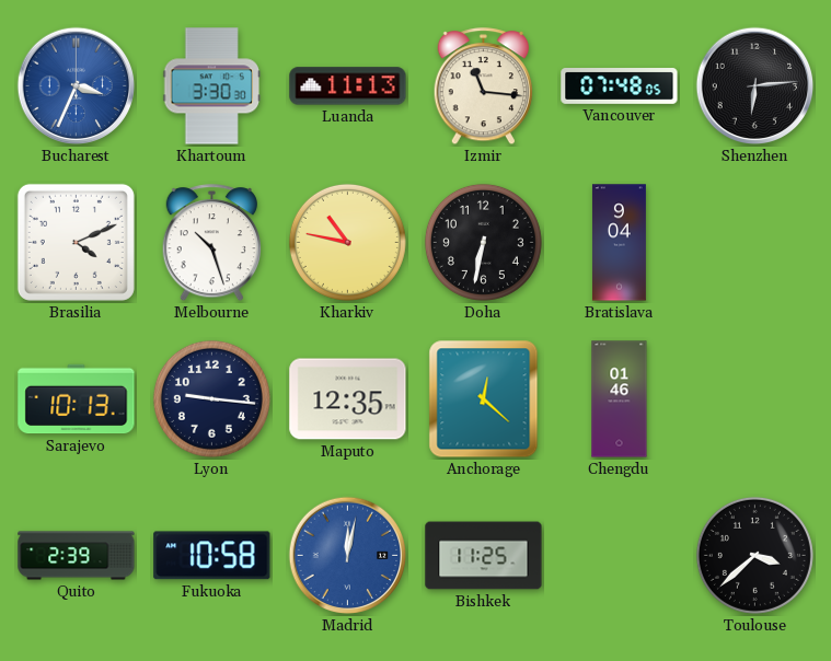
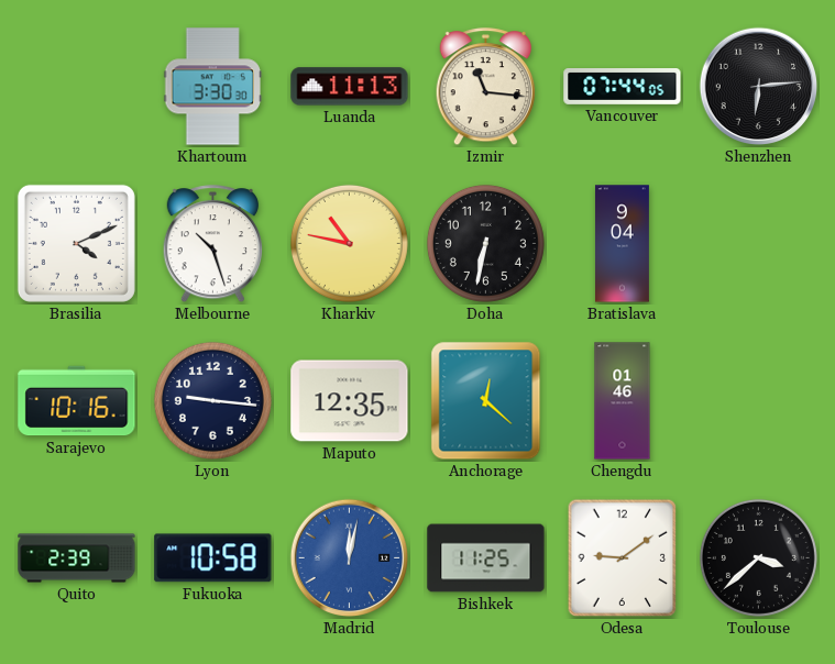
Bucharest: 3:34 -> none (77, 86)
Vancouver: 07:48 -> 07:44 (623, 87)
Sarajevo: 10:13 -> 10:16 (77, 401)
Odesa: none -> 9:09 (623, 558)
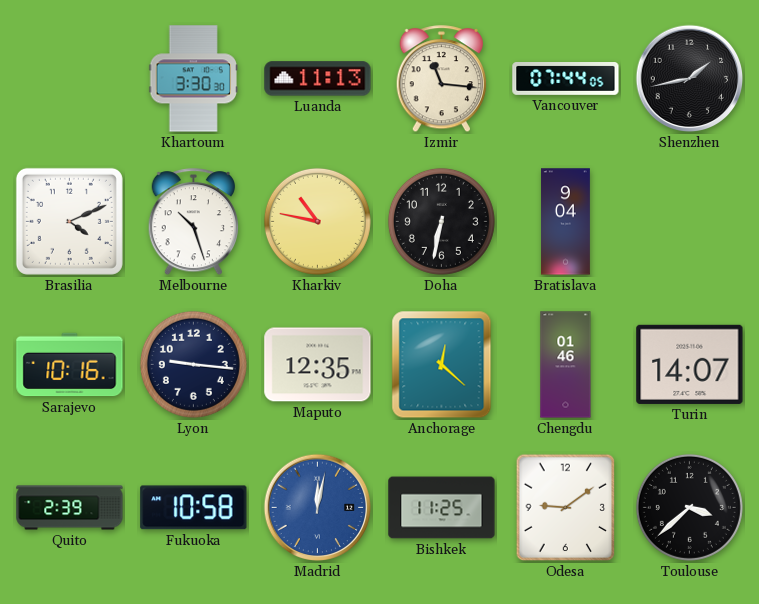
Shenzhen: 6:14 -> 1:43 (690, 79)
Turin: none -> 14:07 (690, 364)
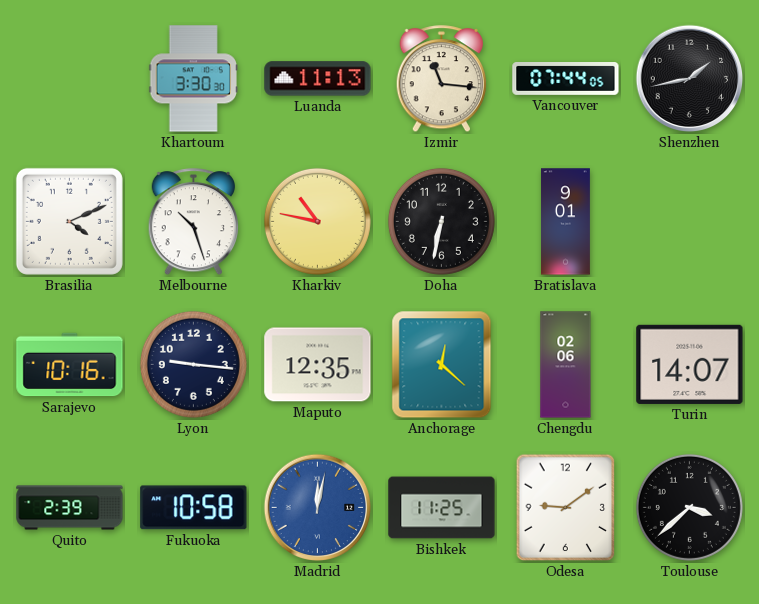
Bratislava: 9:04 -> 9:01 (565, 222)
Chengdu: 01:46 -> 02:06 (566, 365)
